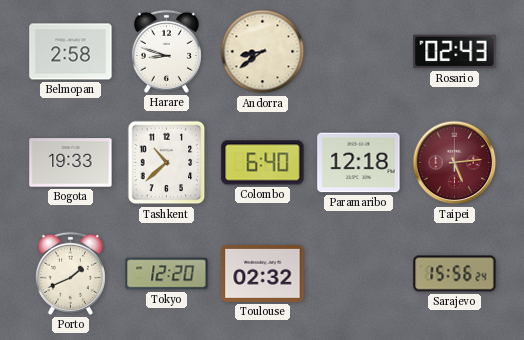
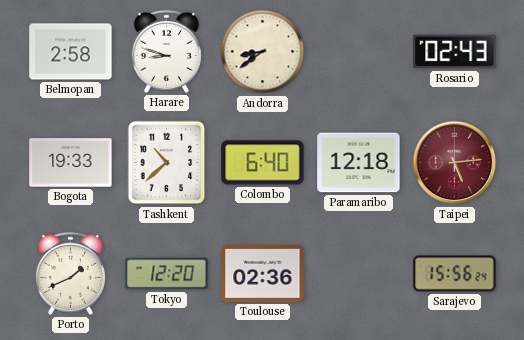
Toulouse: 02:32 -> 02:36 (263, 273)
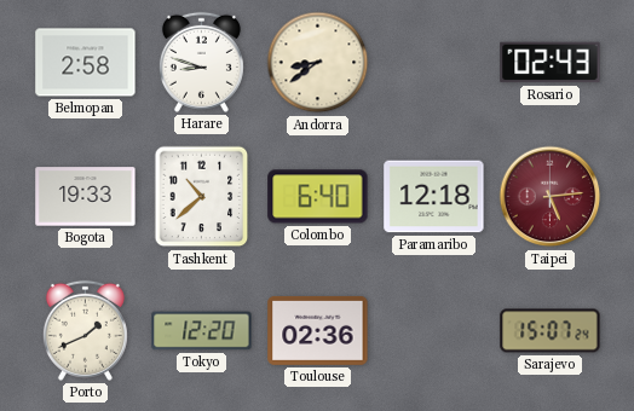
Sarajevo: 15:56 -> 15:07 (551, 331)
